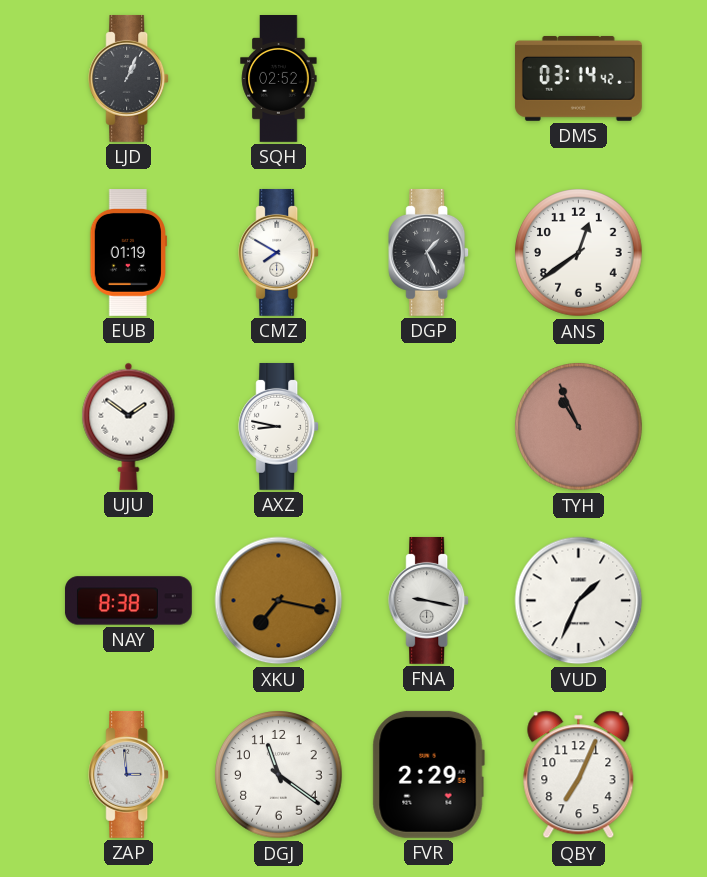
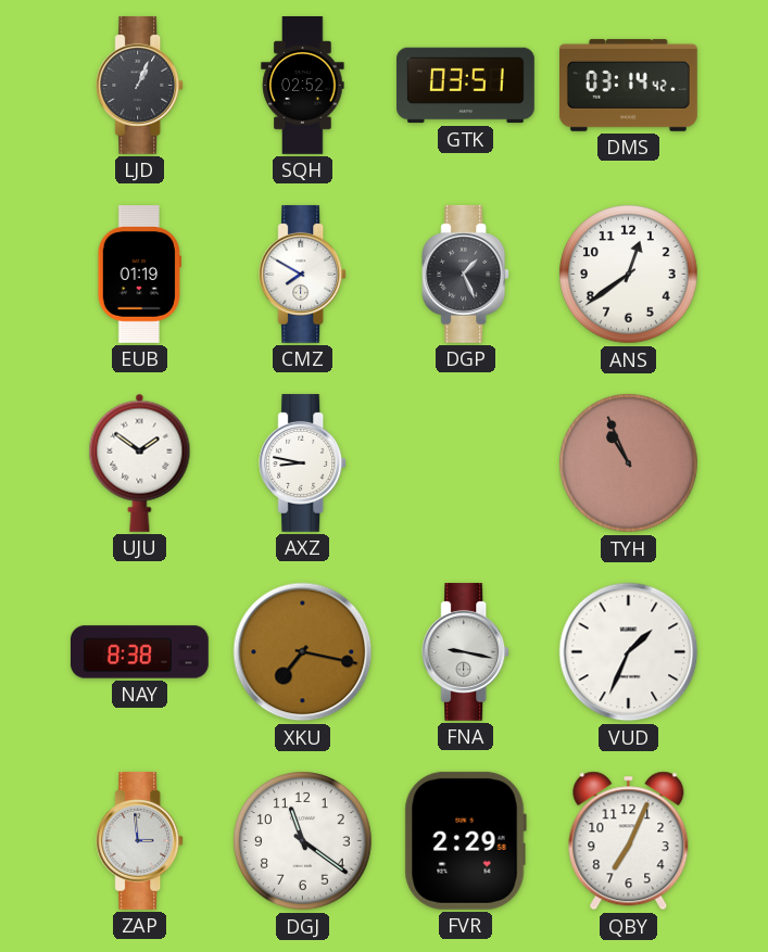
GTK: none -> 03:51 (466, 86)
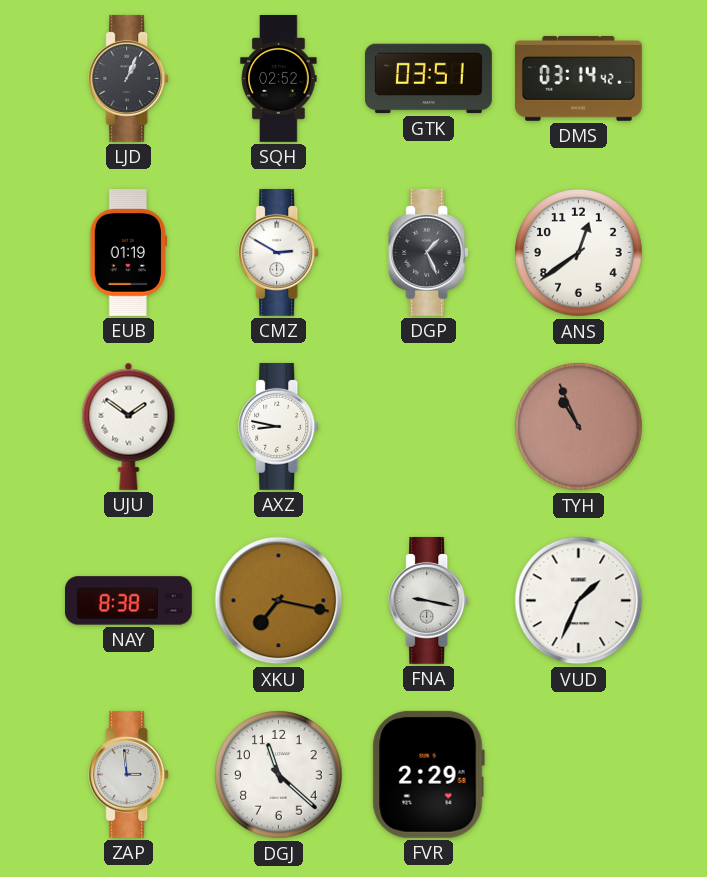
CMZ: 7:50 -> 2:50 (279, 252)
DGJ: 11:21 -> 11:22 (279, 775)
QBY: 7:04 -> none (629, 841)
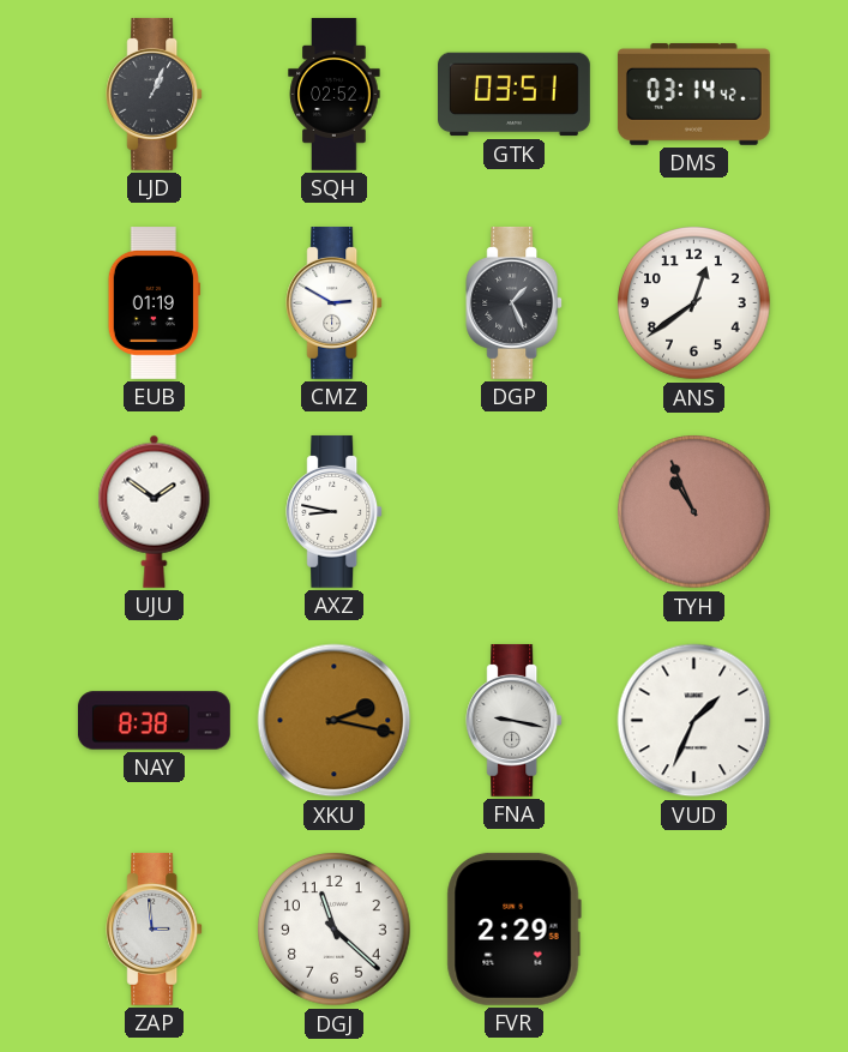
XKU: 7:17 -> 2:17 (335, 721)
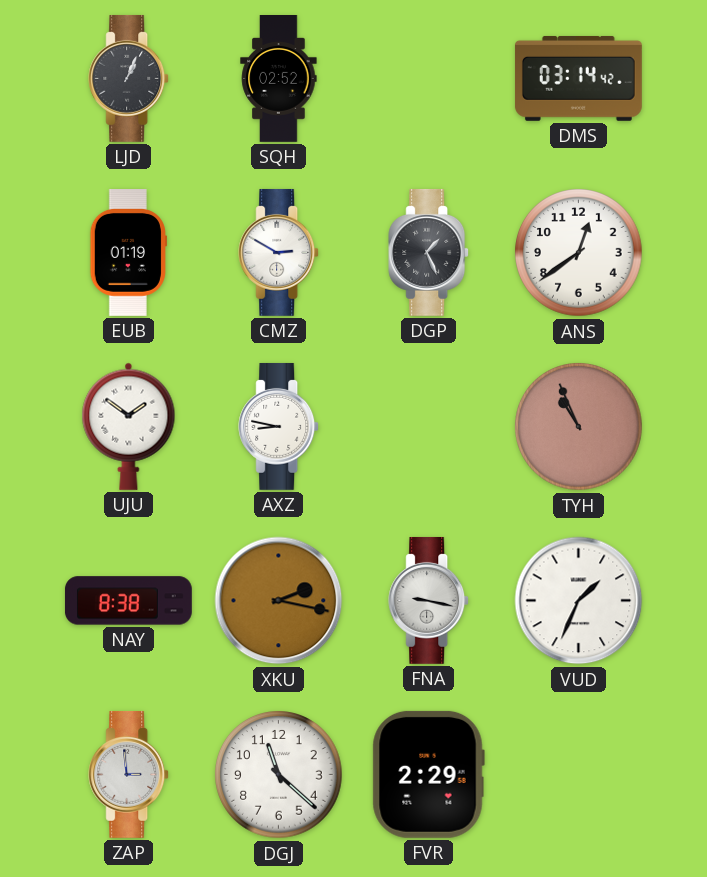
GTK: 03:51 -> none (515, 95)
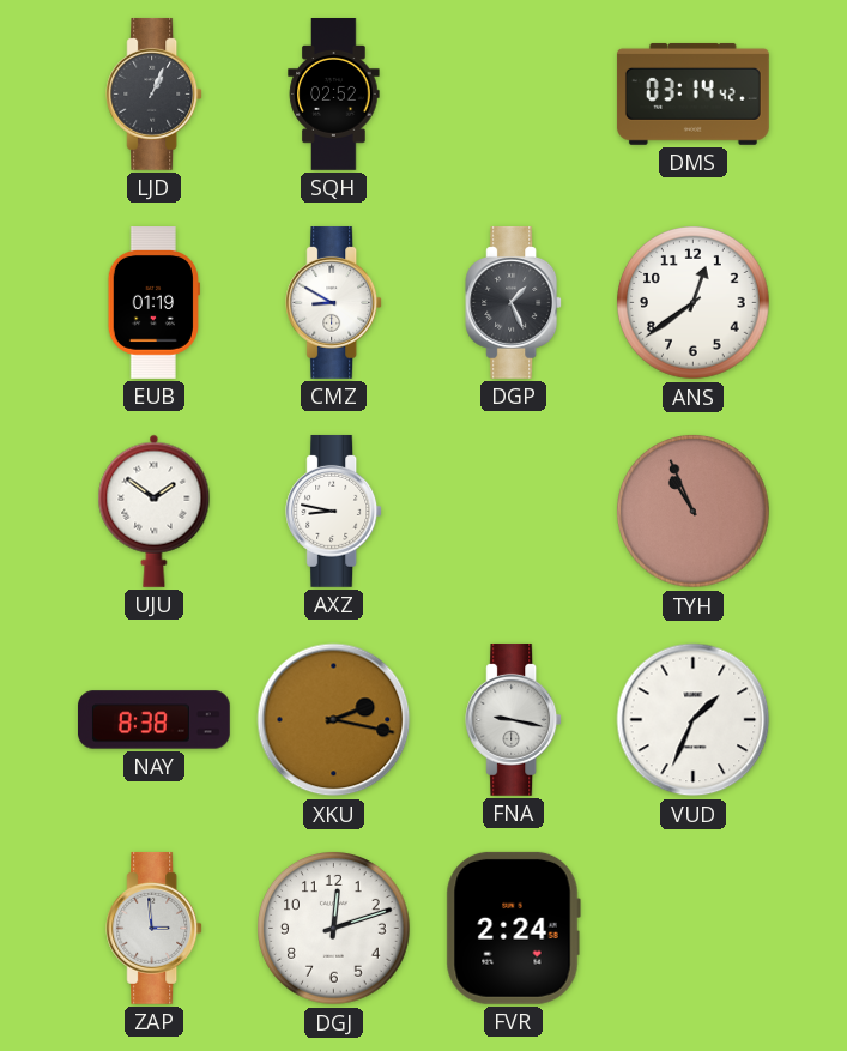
CMZ: 2:50 -> 8:50 (334, 302)
DGJ: 11:22 -> 12:12 (334, 929)
FVR: 2:29 -> 2:24 (513, 928)
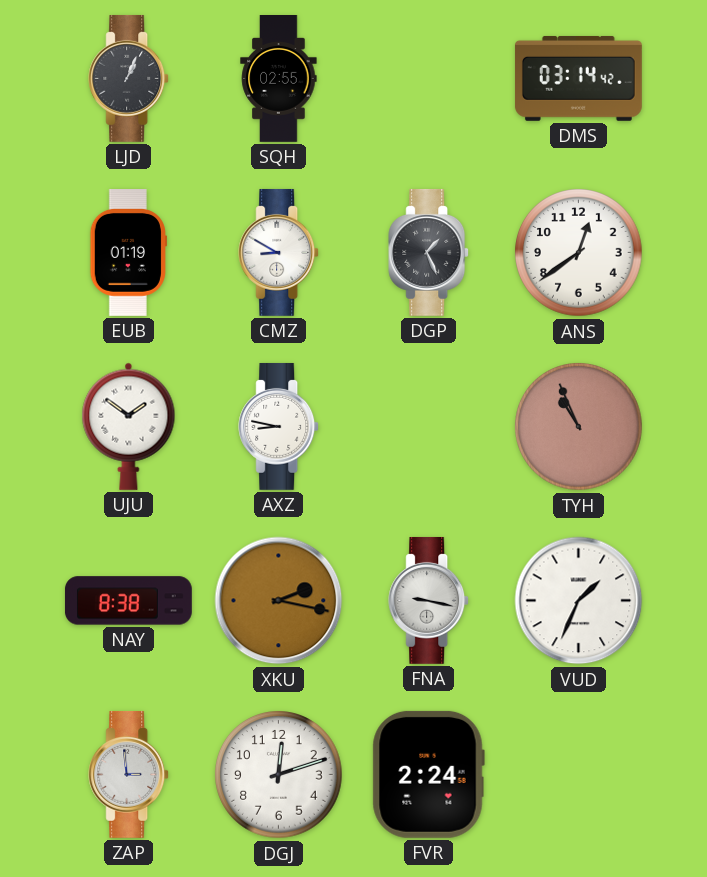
SQH: 02:52 -> 02:55 (279, 79)
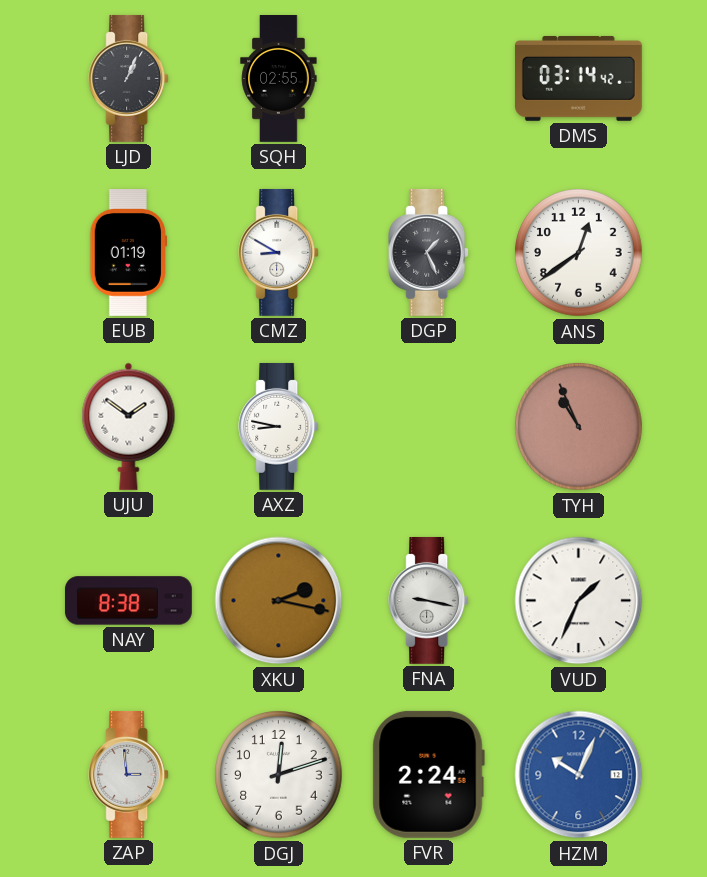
HZM: none -> 10:04 (579, 775)
